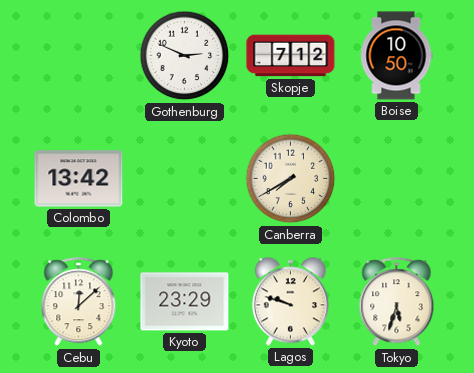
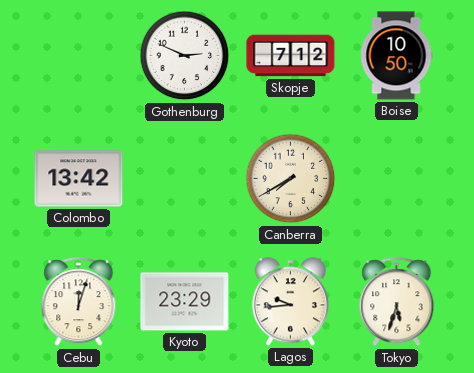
Cebu: 12:08 -> 12:03 (79, 302)
Lagos: 9:48 -> 9:44 (290, 302)
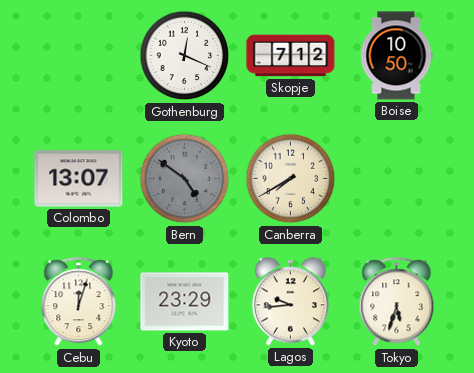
Gothenburg: 2:49 -> 12:19 (185, 56)
Colombo: 13:42 -> 13:07 (79, 179)
Bern: none -> 4:51 (185, 179)
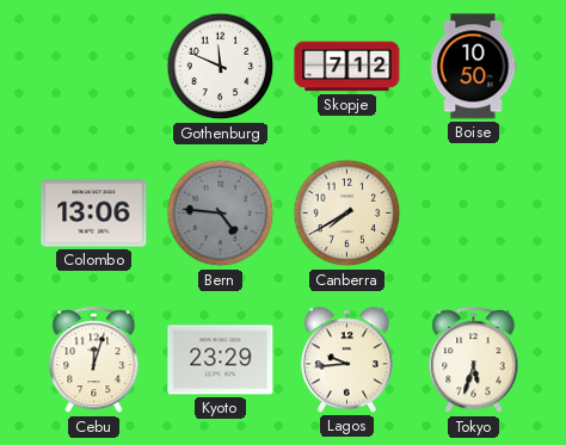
Gothenburg: 12:19 -> 11:49 (221, 67)
Colombo: 13:07 -> 13:06 (94, 214)
Bern: 4:51 -> 4:46 (221, 214)
